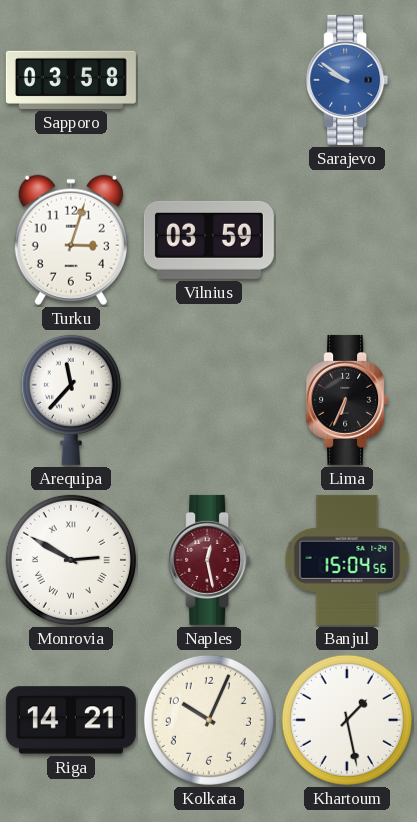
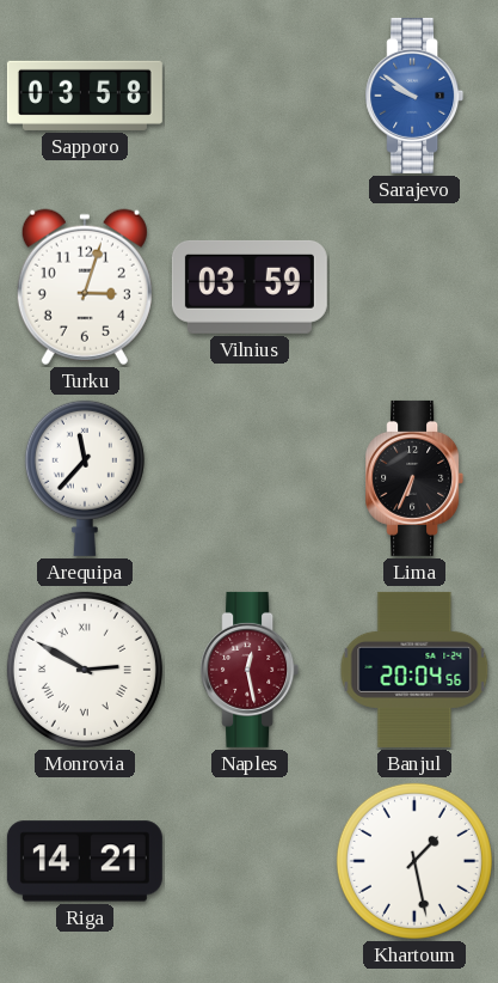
Banjul: 15:04 -> 20:04 (414, 670)
Kolkata: 10:04 -> none (209, 720)
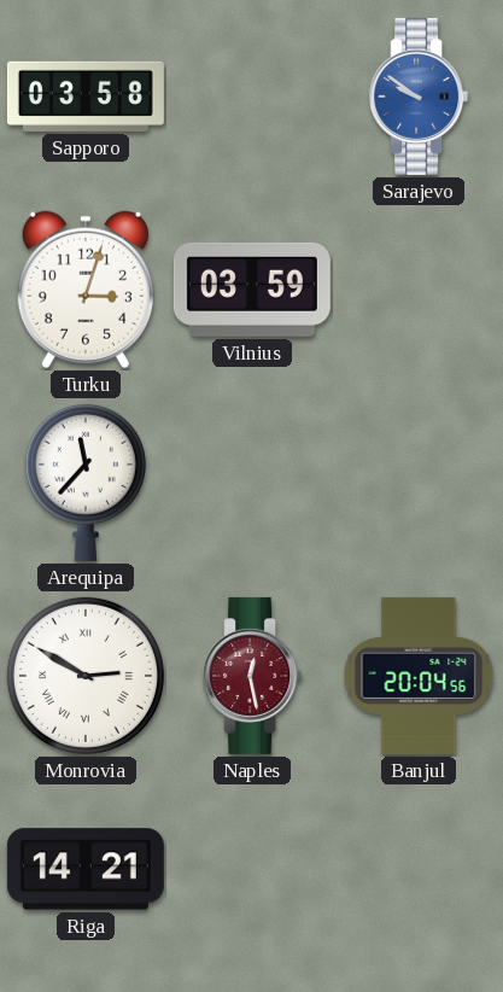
Lima: 6:34 -> none (414, 478)
Khartoum: 1:28 -> none (414, 861)
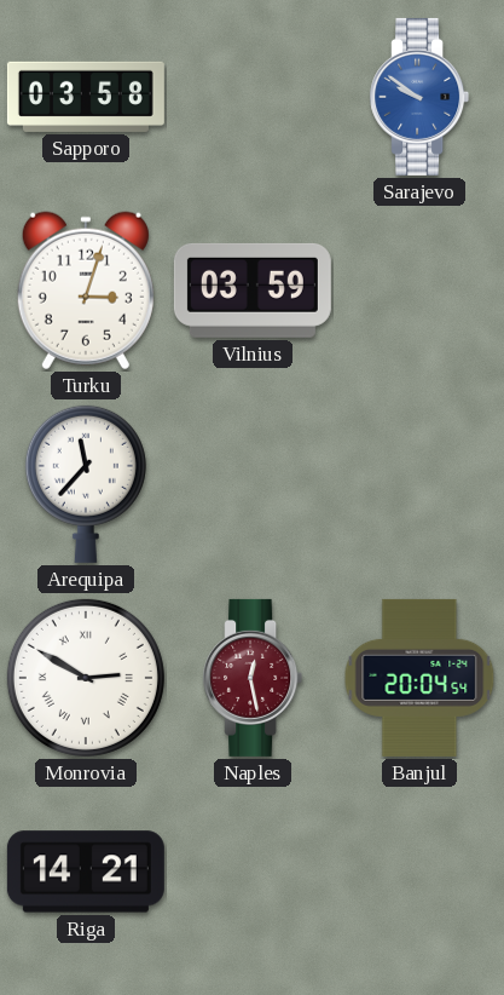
Banjul: 20:04:56 -> 20:04:54 (419, 678)
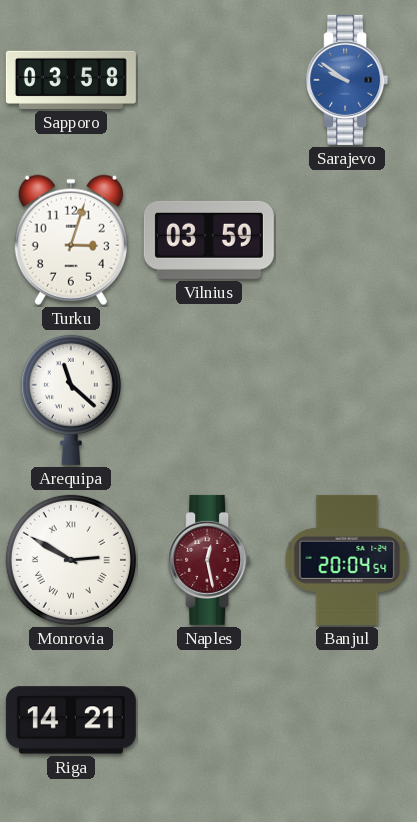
Arequipa: 11:37 -> 11:22 (71, 400)
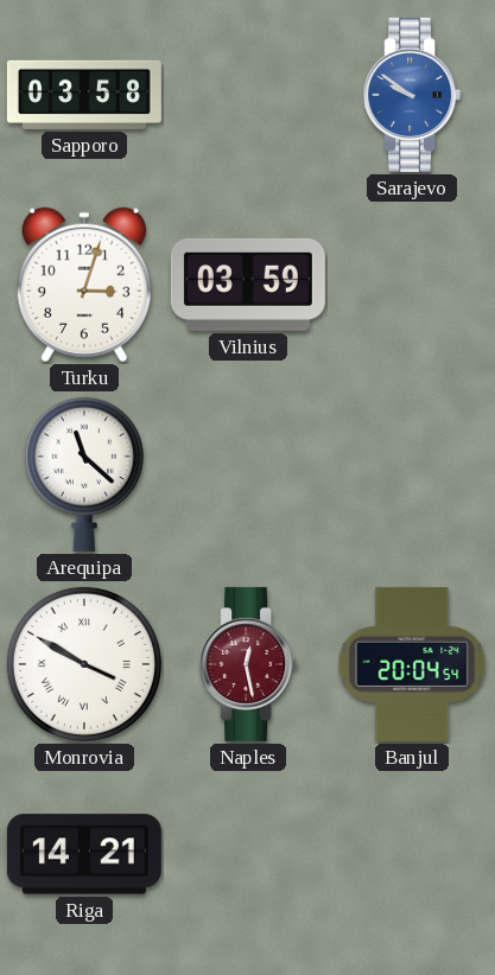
Monrovia: 2:50 -> 3:50 (84, 664)
